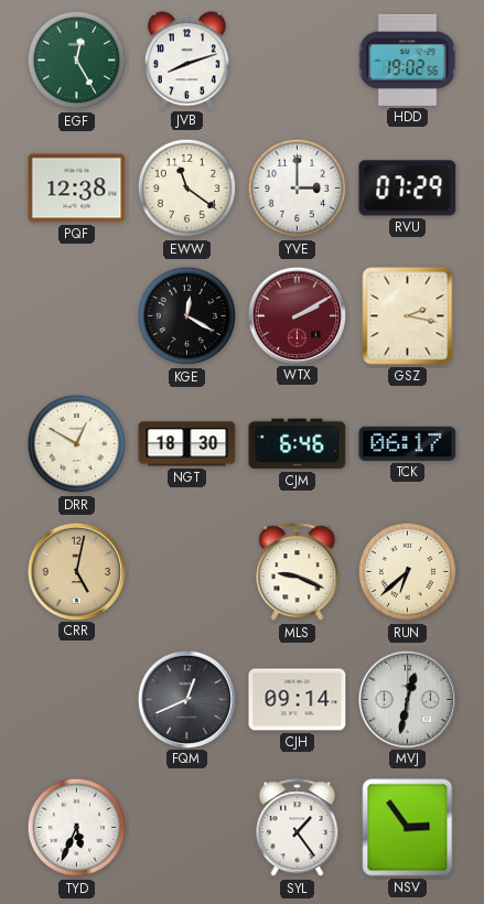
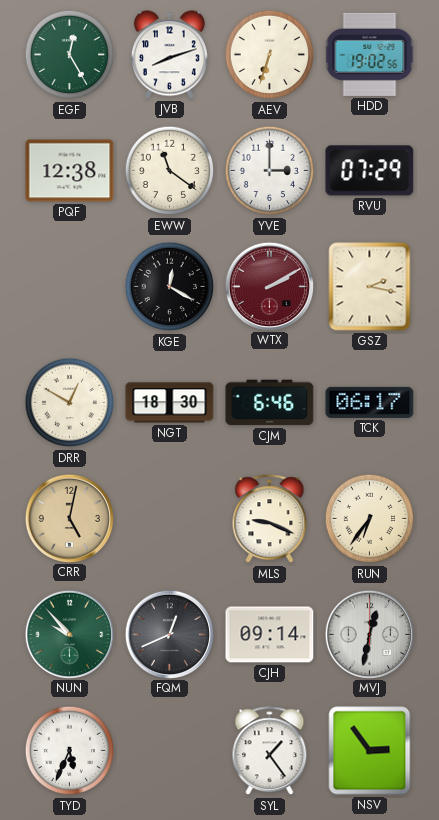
AEV: none -> 6:33 (270, 55)
RUN: 6:38 -> 6:36 (370, 519)
NUN: none -> 9:53 (69, 634)
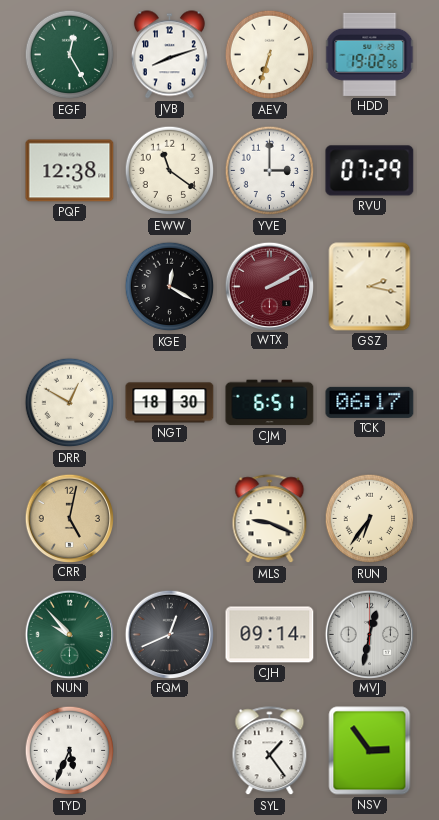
CJM: 6:46 -> 6:51 (270, 403)
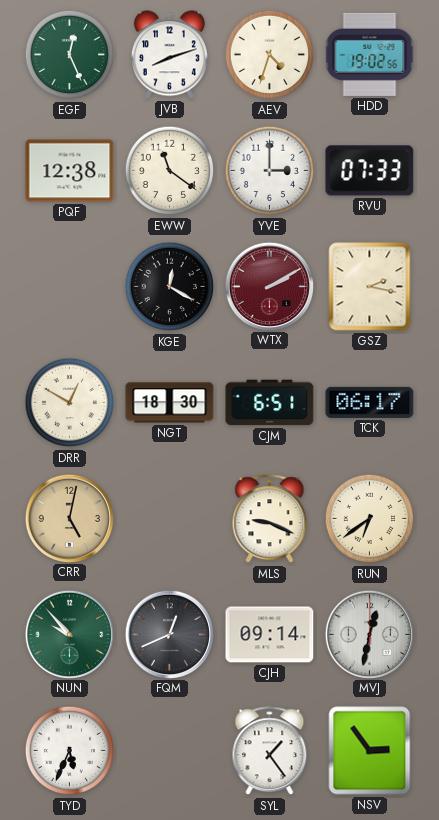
EGF: 12:25 -> 12:26 (70, 55)
AEV: 6:33 -> 4:33 (270, 55)
RVU: 07:29 -> 07:33 (370, 171)
RUN: 6:36 -> 6:39 (370, 519)
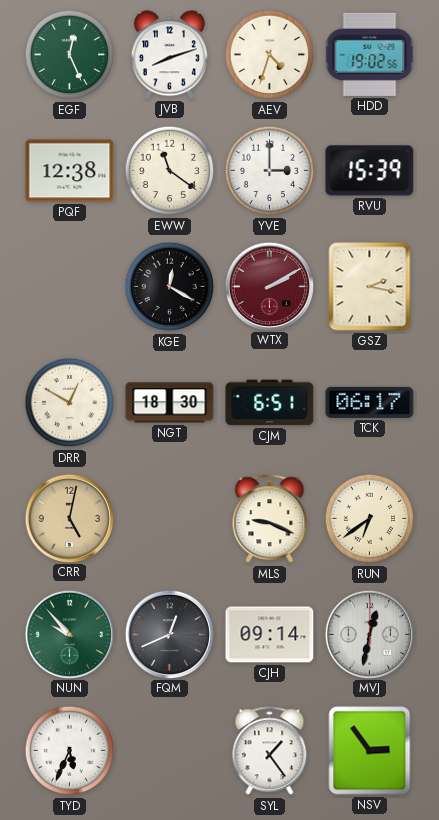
RVU: 07:33 -> 15:39 (370, 171)
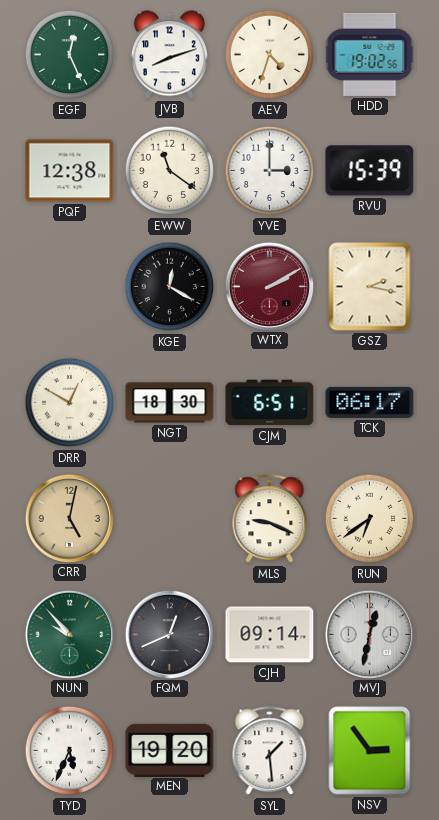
MEN: none -> 19:20 (170, 750)
SYL: 1:24 -> 1:29 (270, 751)
